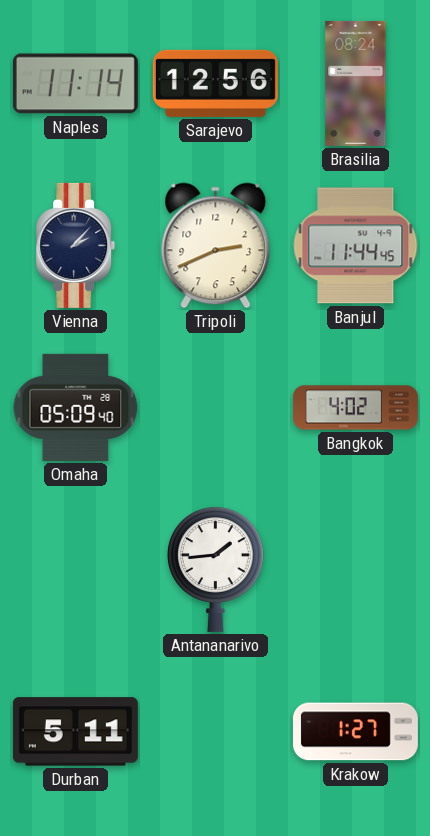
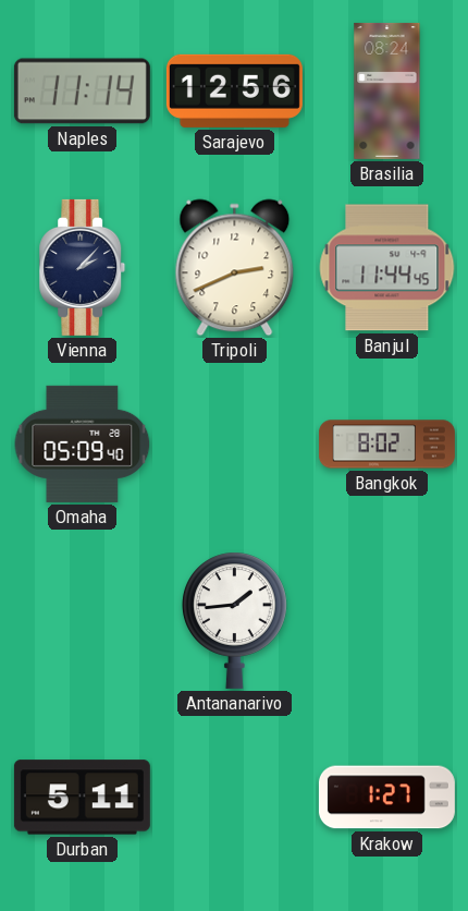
Bangkok: 4:02 -> 8:02 (386, 445)
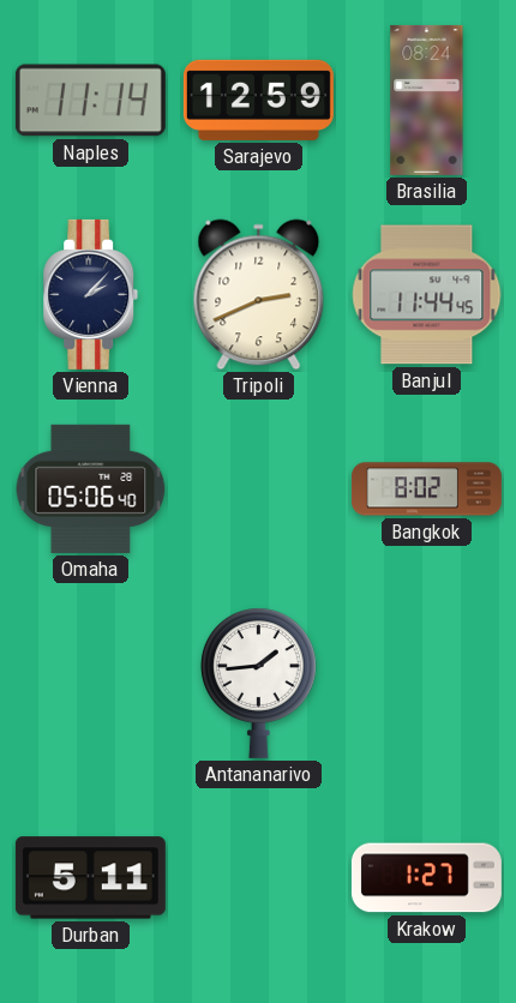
Sarajevo: 12:56 -> 12:59 (258, 100)
Omaha: 05:09 -> 05:06 (91, 488)
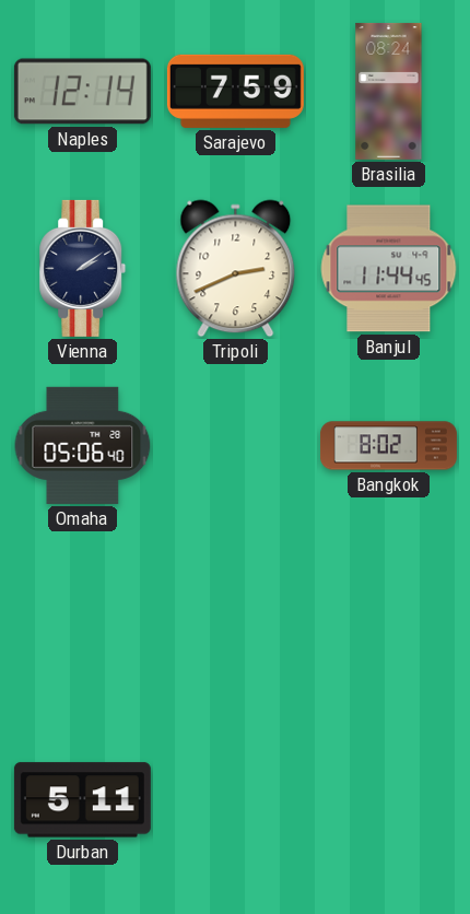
Naples: 11:14 -> 12:14 (82, 92)
Sarajevo: 12:59 -> 7:59 (235, 91)
Vienna: 2:07 -> 2:09 (83, 268)
Antananarivo: 1:44 -> none (258, 683)
Krakow: 1:27 -> none (426, 878)
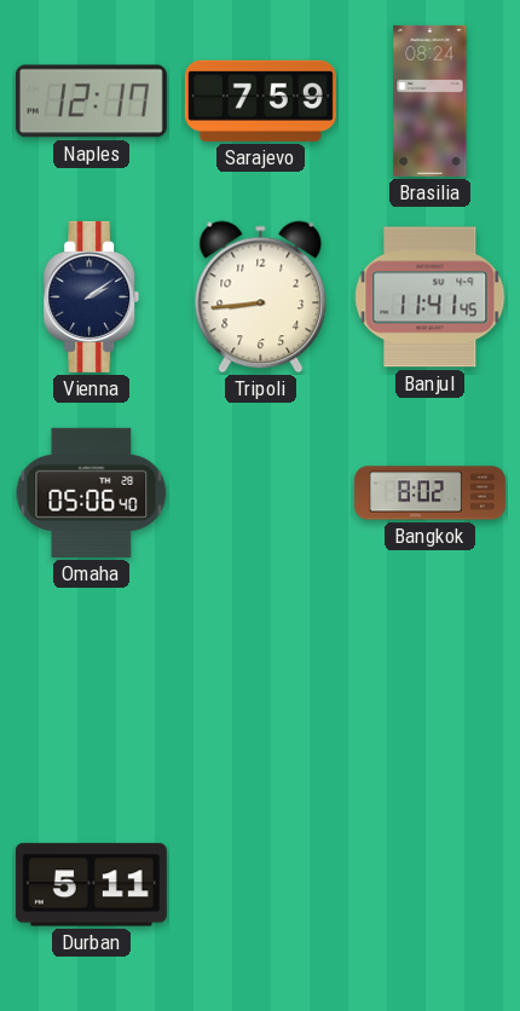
Naples: 12:14 -> 12:17 (91, 102)
Tripoli: 2:41 -> 8:44 (261, 297)
Banjul: 11:44 -> 11:41 (431, 297)
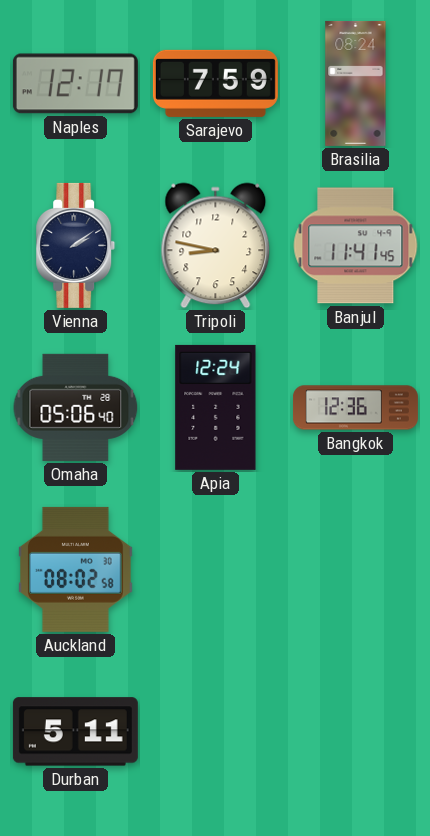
Tripoli: 8:44 -> 8:47 (216, 246)
Apia: none -> 12:24 (216, 407)
Bangkok: 8:02 -> 12:36 (355, 408)
Auckland: none -> 08:02 (76, 569)
